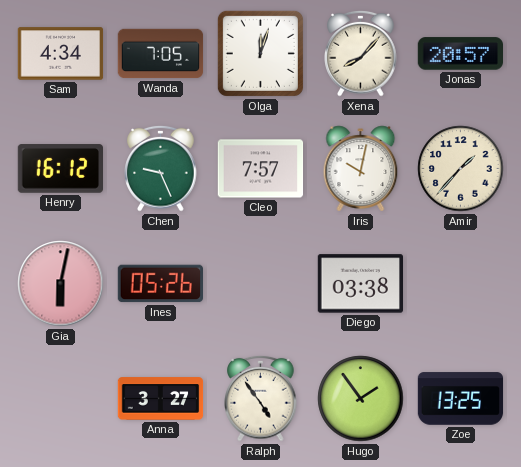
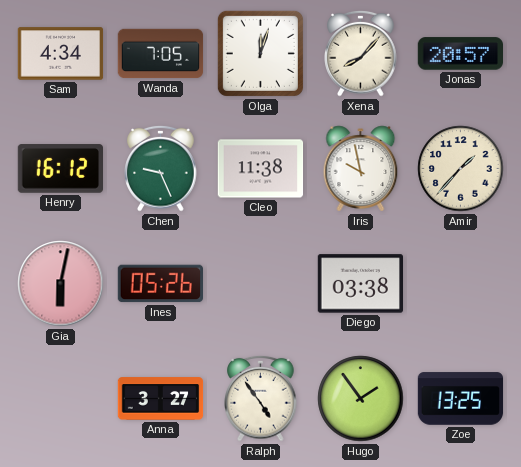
Cleo: 7:57 -> 11:38 (261, 169)
Iris: 10:02 -> 9:58 (361, 169)
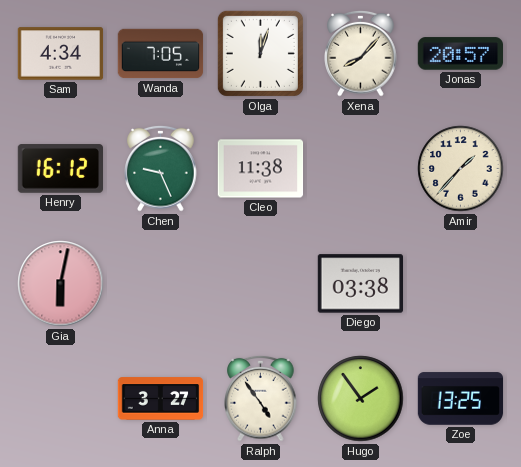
Iris: 9:58 -> none (361, 169)
Ines: 05:26 -> none (160, 284)
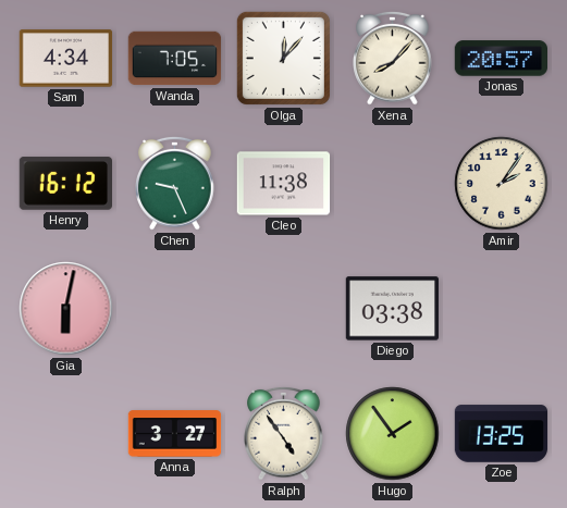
Olga: 12:03 -> 12:07 (283, 58)
Amir: 1:37 -> 2:06 (502, 184)
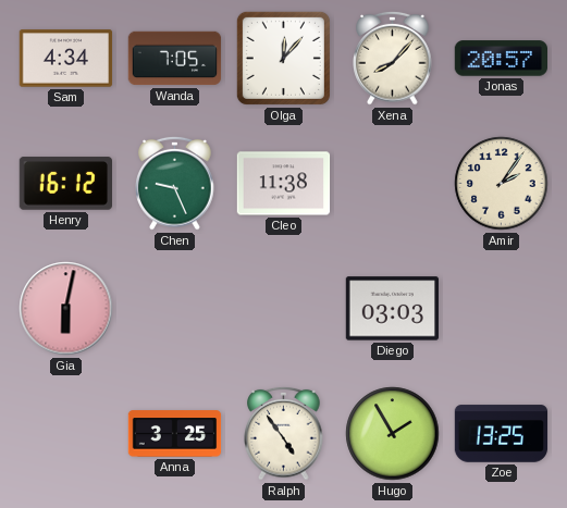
Diego: 03:38 -> 03:03 (392, 309)
Anna: 3:27 -> 3:25 (175, 434)
Hugo: 1:54 -> 1:55 (393, 434)
